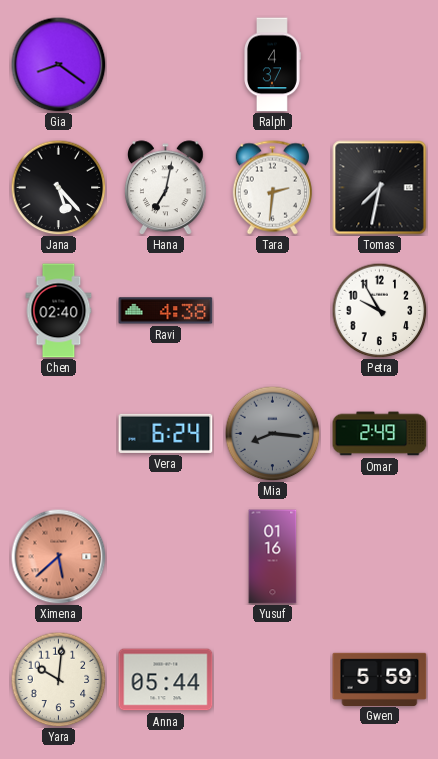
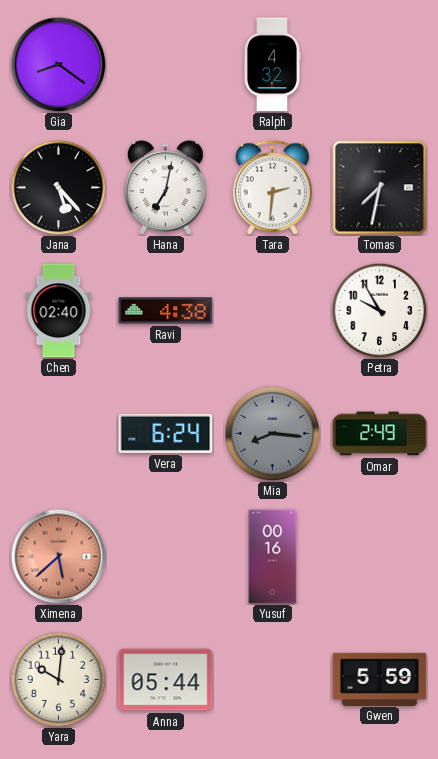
Ralph: 4:37 -> 4:32 (273, 65)
Yusuf: 01:16 -> 00:16 (273, 557)
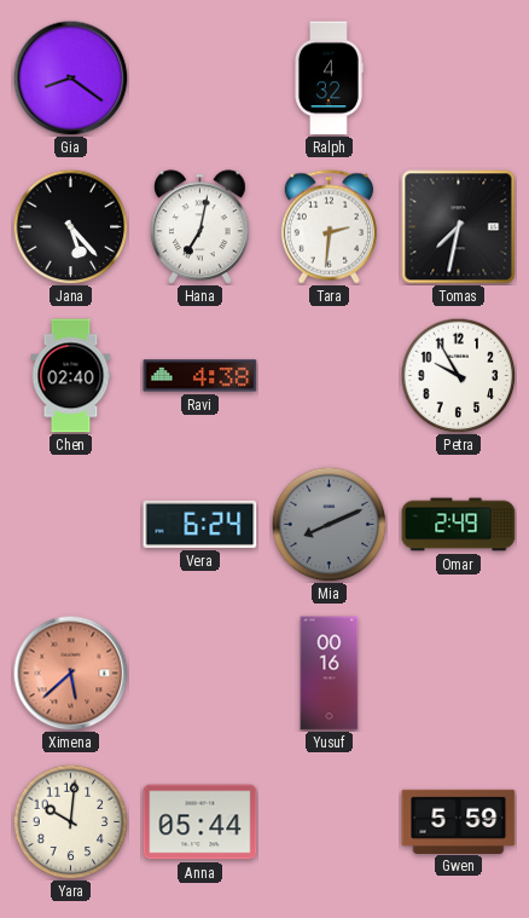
Mia: 8:16 -> 8:11 (329, 524)
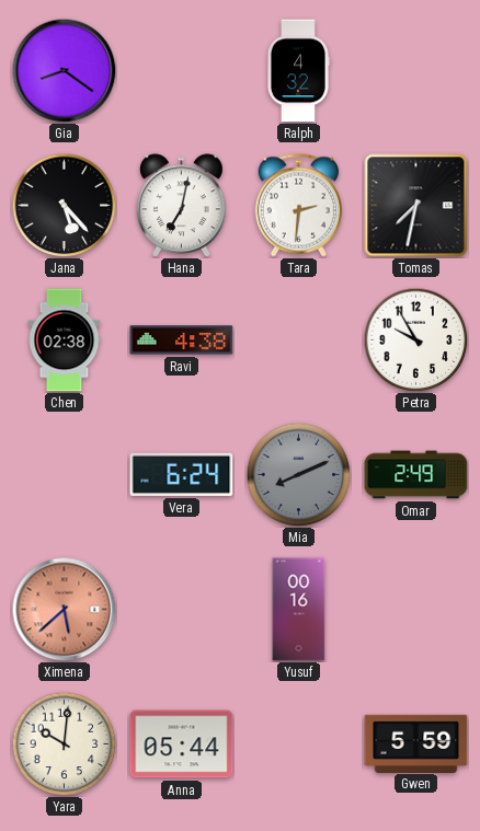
Chen: 02:40 -> 02:38 (65, 341)
